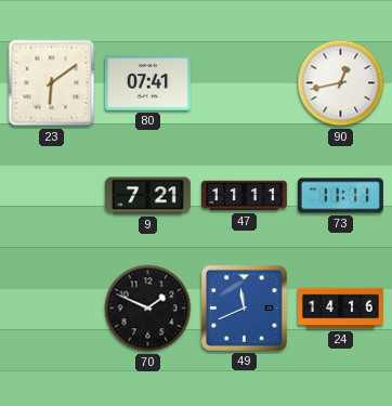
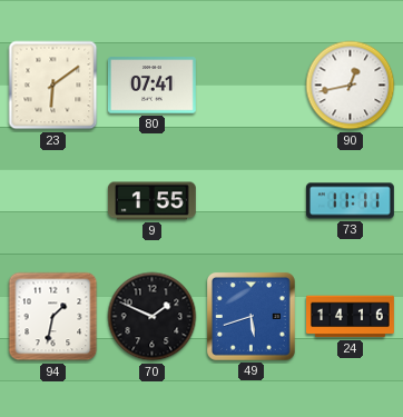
9: 7:21 -> 1:55 (151, 201)
47: 11:11 -> none (245, 196)
94: none -> 1:32 (53, 317)
49: 11:41 -> 5:42 (250, 316)
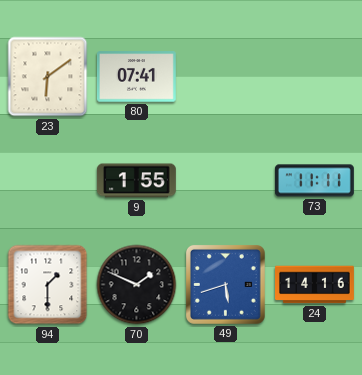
90: 12:43 -> none (351, 86)
94: 1:32 -> 1:30 (48, 285)
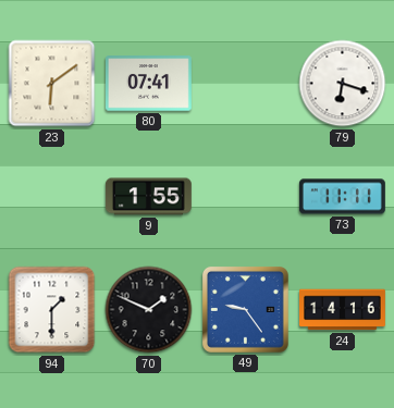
79: none -> 6:18 (343, 84)
49: 5:42 -> 9:24 (245, 309)
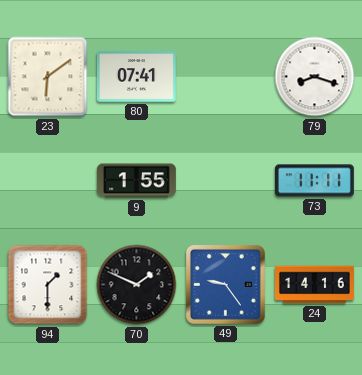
79: 6:18 -> 8:18 (315, 77)
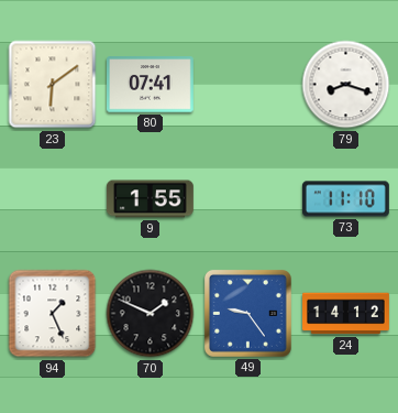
73: 11:11 -> 11:10 (345, 199)
94: 1:30 -> 1:26 (53, 314)
24: 14:16 -> 14:12 (346, 314)
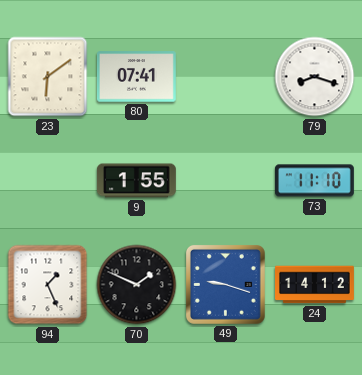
49: 9:24 -> 9:18 (225, 284)
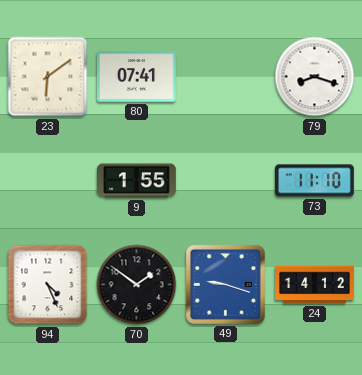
94: 1:26 -> 4:26 (48, 285)
70: 1:49 -> 1:51 (137, 285)
